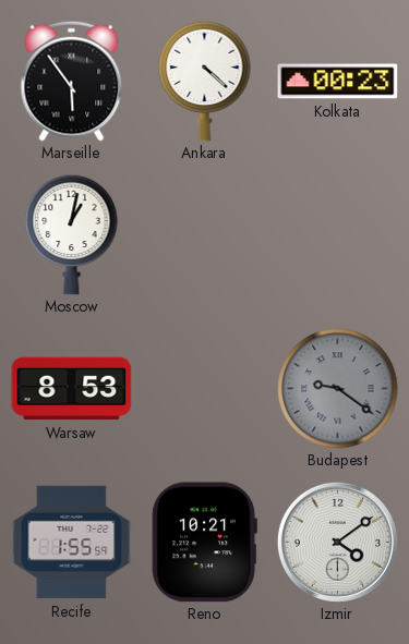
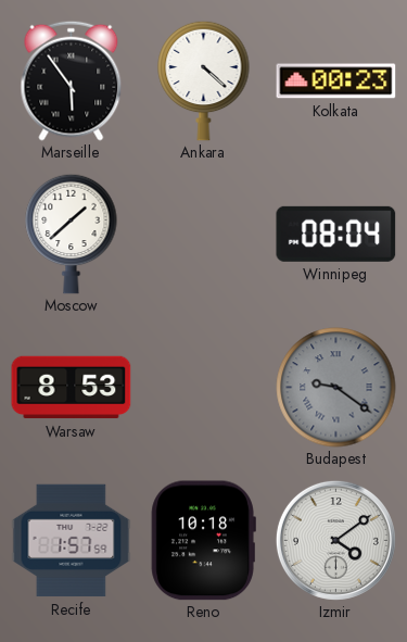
Moscow: 1:02 -> 1:38 (72, 234)
Winnipeg: none -> 08:04 (336, 234)
Recife: 1:55 -> 1:57 (72, 541)
Reno: 10:21 -> 10:18 (203, 541)
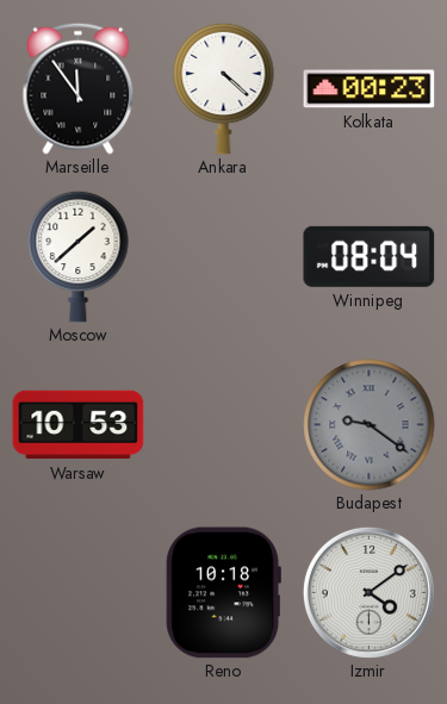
Marseille: 5:54 -> 11:54 (79, 88)
Warsaw: 8:53 -> 10:53 (79, 425)
Recife: 1:57 -> none (72, 541)
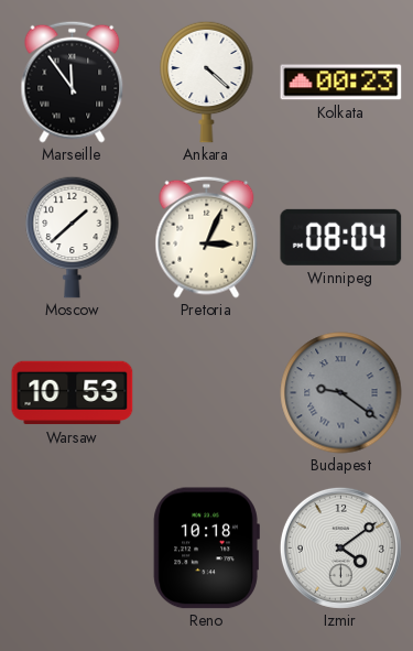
Pretoria: none -> 3:04 (207, 237)
